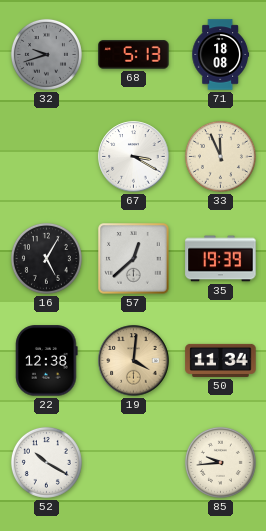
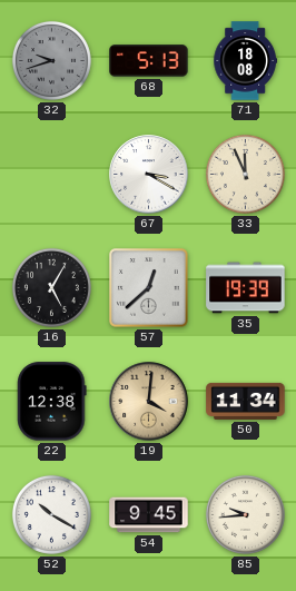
54: none -> 9:45 (149, 515)
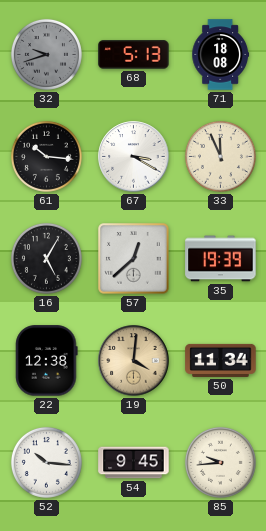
61: none -> 10:16 (46, 156)
52: 10:20 -> 10:16 (46, 462)
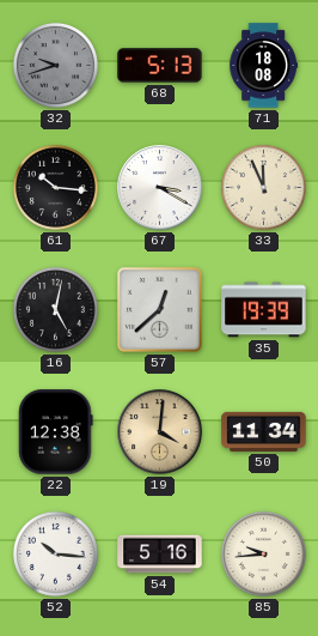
16: 5:05 -> 5:02 (55, 309)
54: 9:45 -> 5:16 (160, 555)
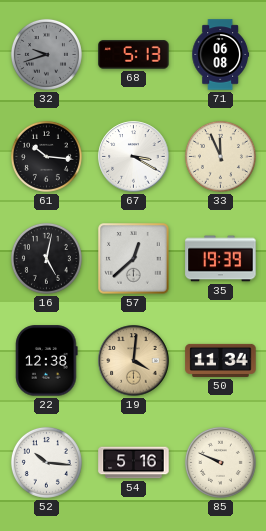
71: 18:08 -> 06:08 (221, 55)
85: 9:44 -> 9:49 (220, 462)
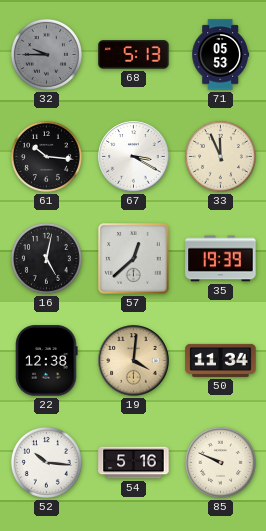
32: 9:42 -> 9:45 (46, 54)
71: 06:08 -> 05:53 (221, 55)
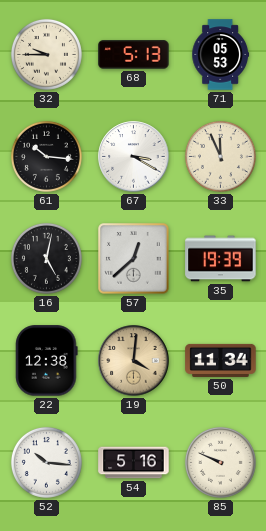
32 dial: grey -> cream (46, 54)
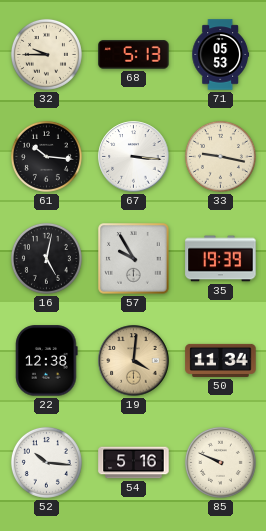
67: 3:20 -> 3:16 (134, 157)
33: 11:56 -> 9:17 (220, 156)
57: 12:38 -> 9:55 (134, 259)
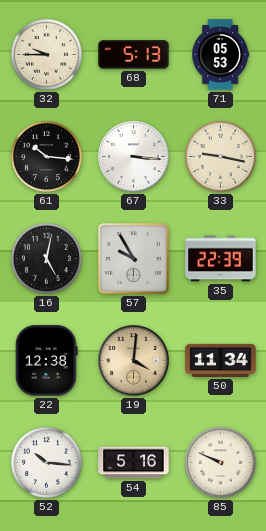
35: 19:39 -> 22:39 (221, 259)
